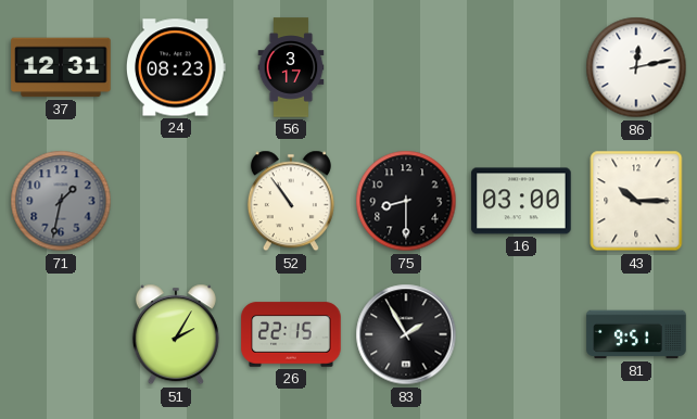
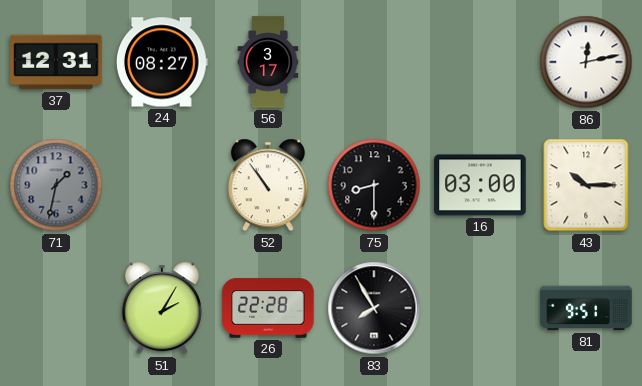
24: 08:23 -> 08:27 (163, 62)
26: 22:15 -> 22:28 (268, 308)
83: 1:55 -> 7:55 (374, 308)
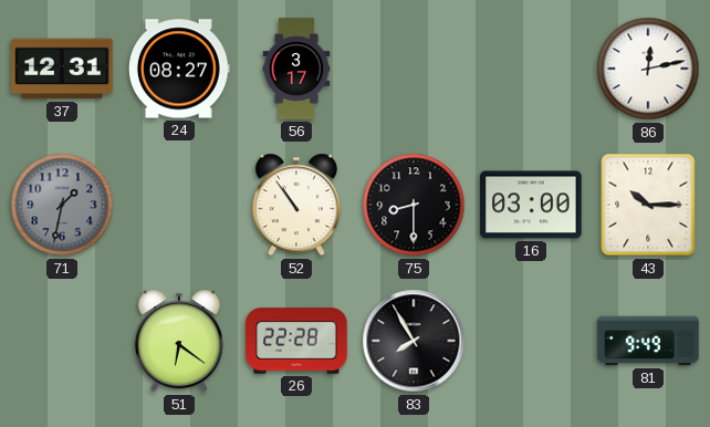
51: 2:05 -> 6:21 (179, 341)
81: 9:51 -> 9:49 (648, 341)
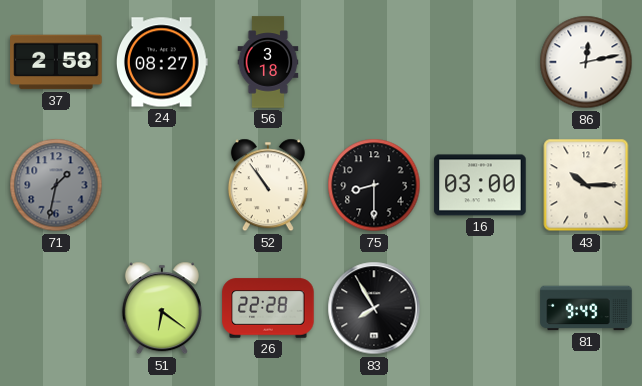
37: 12:31 -> 2:58 (56, 62)
56: 3:17 -> 3:18 (268, 62)
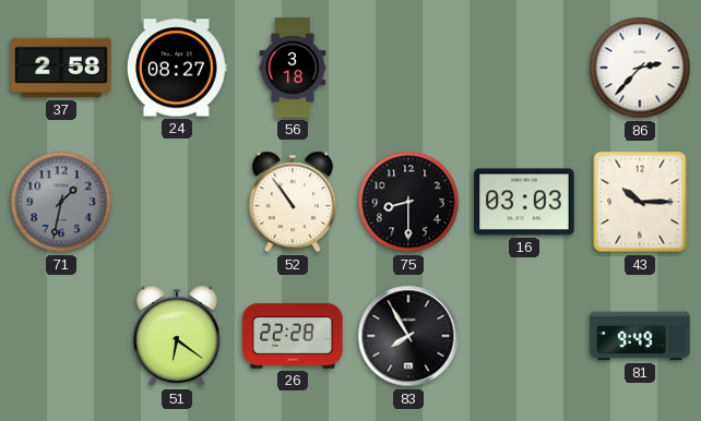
86: 12:13 -> 2:37 (640, 68)
16: 03:00 -> 03:03 (524, 202)
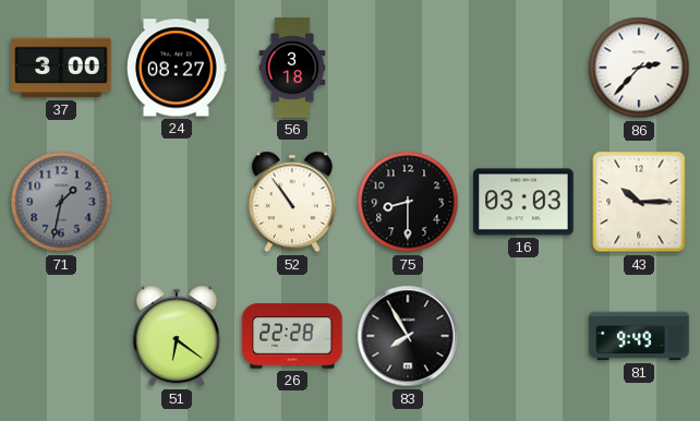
37: 2:58 -> 3:00 (61, 68)
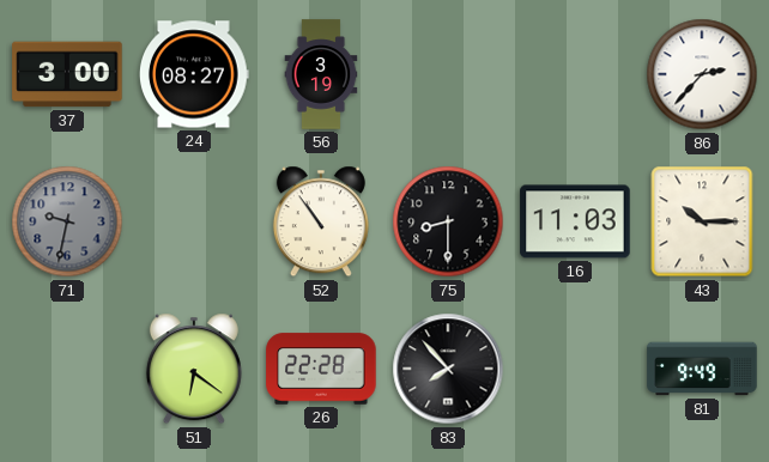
56: 3:18 -> 3:19 (321, 74)
71: 1:32 -> 9:32 (67, 221)
16: 03:03 -> 11:03 (575, 221)
83: 7:55 -> 7:53 (448, 369)
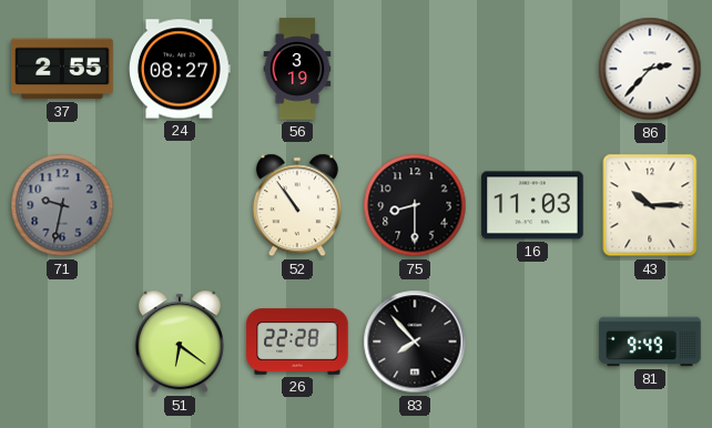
37: 3:00 -> 2:55 (62, 69)
